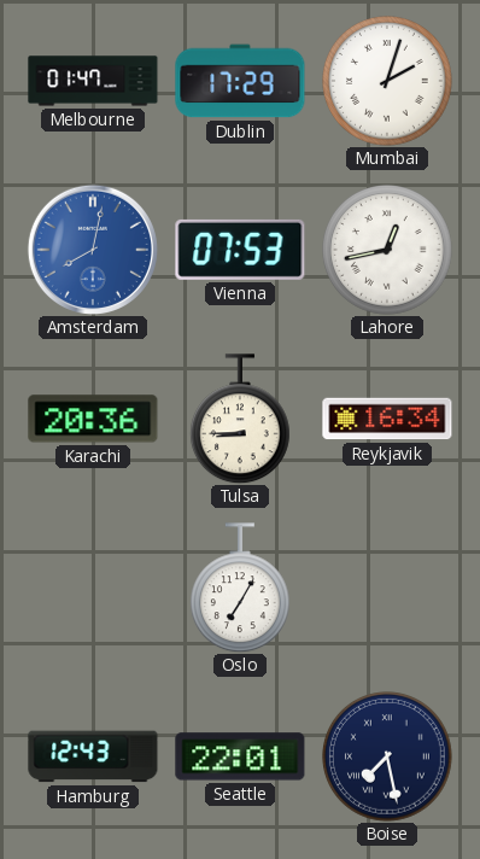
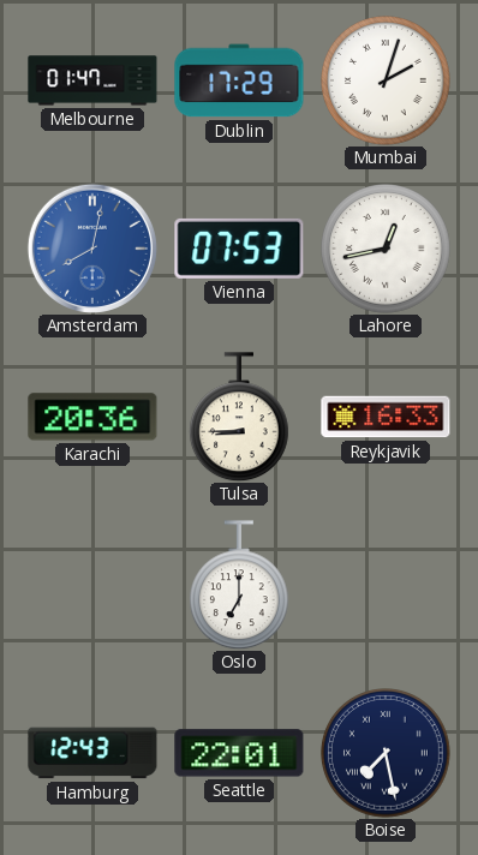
Reykjavik: 16:34 -> 16:33 (386, 417)
Oslo: 7:05 -> 7:00 (239, 585)
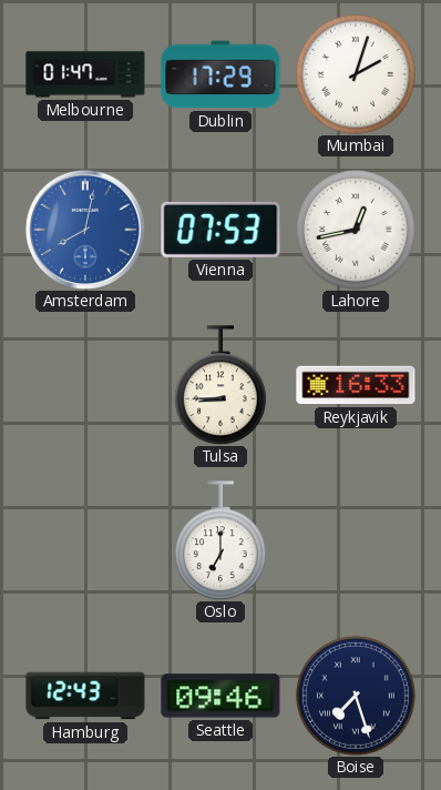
Karachi: 20:36 -> none (92, 417)
Seattle: 22:01 -> 09:46 (221, 696)
Boise: 7:28 -> 7:27 (357, 697)
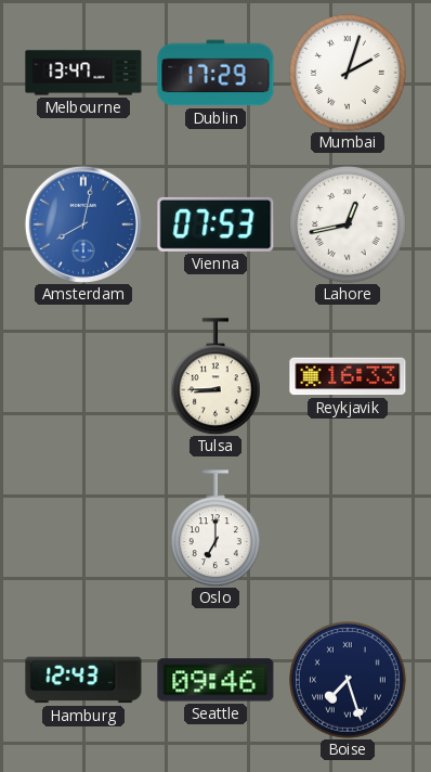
Melbourne: 01:47 -> 13:47 (83, 73)
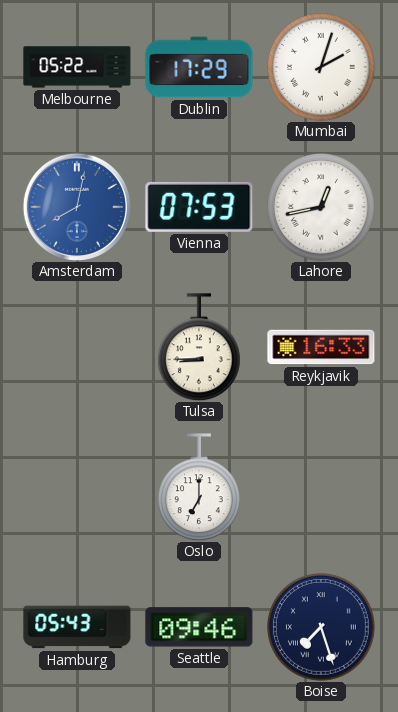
Melbourne: 13:47 -> 05:22 (77, 67)
Hamburg: 12:43 -> 05:43 (77, 627)
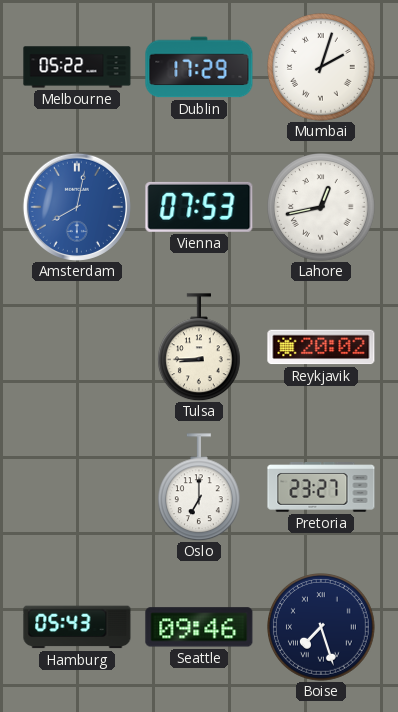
Reykjavik: 16:33 -> 20:02 (321, 347)
Pretoria: none -> 23:27 (321, 488)
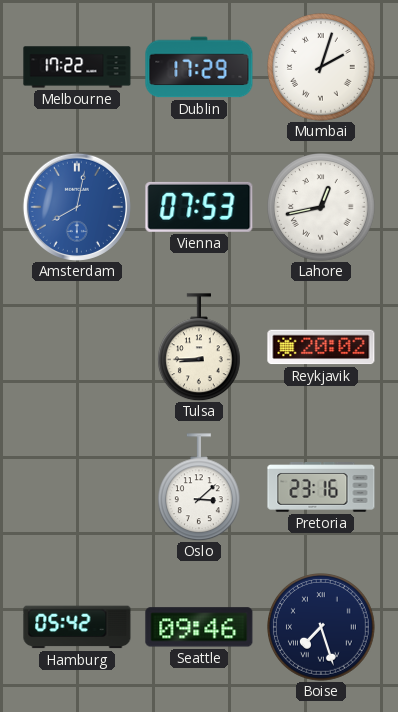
Melbourne: 05:22 -> 17:22 (77, 67)
Oslo: 7:00 -> 3:08 (199, 487)
Pretoria: 23:27 -> 23:16 (321, 488)
Hamburg: 05:43 -> 05:42 (77, 627)
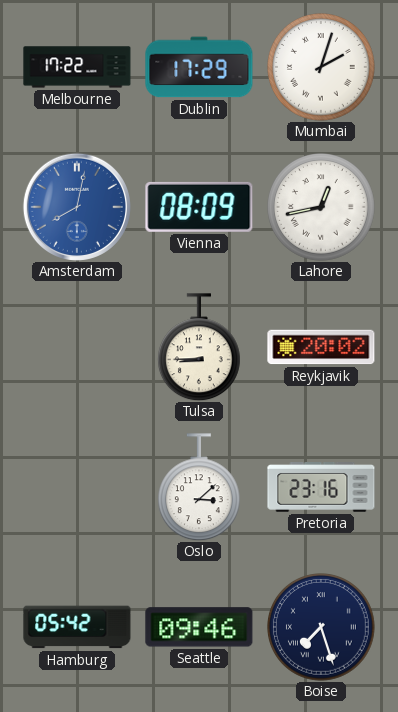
Vienna: 07:53 -> 08:09 (199, 207)
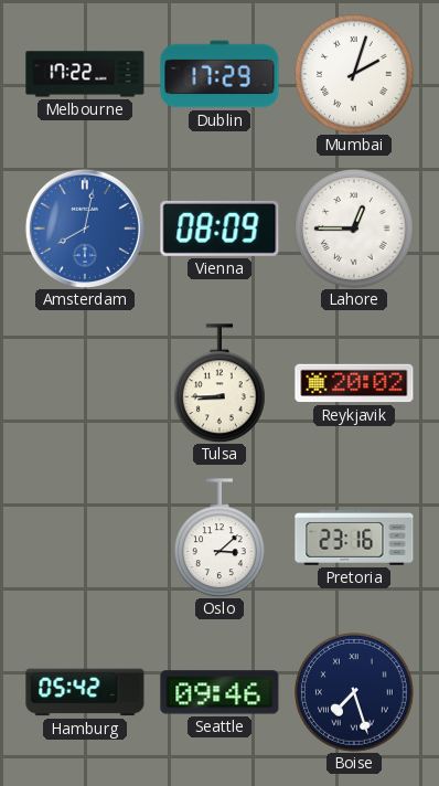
Lahore: 12:43 -> 12:45 (355, 230)
